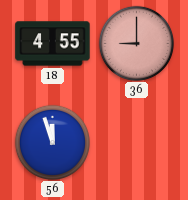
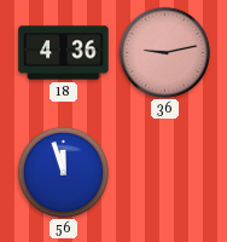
18: 4:55 -> 4:36 (64, 53)
36: 9:00 -> 9:13 (164, 52)
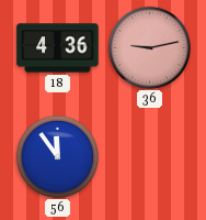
56: 11:57 -> 11:54 (57, 156)
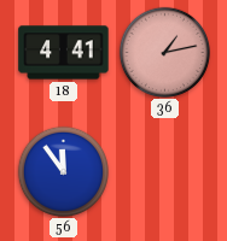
18: 4:36 -> 4:41 (64, 53)
36: 9:13 -> 1:13 (164, 52)
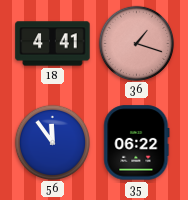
36: 1:13 -> 1:18 (136, 43)
35: none -> 06:22 (137, 143)
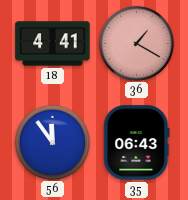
36: 1:18 -> 1:20 (136, 43)
35: 06:22 -> 06:43 (137, 143)
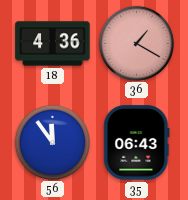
18: 4:41 -> 4:36 (53, 44)
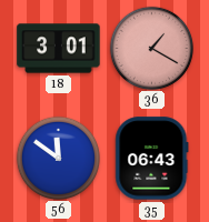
18: 4:36 -> 3:01 (59, 49)
56: 11:54 -> 11:51 (58, 158)
